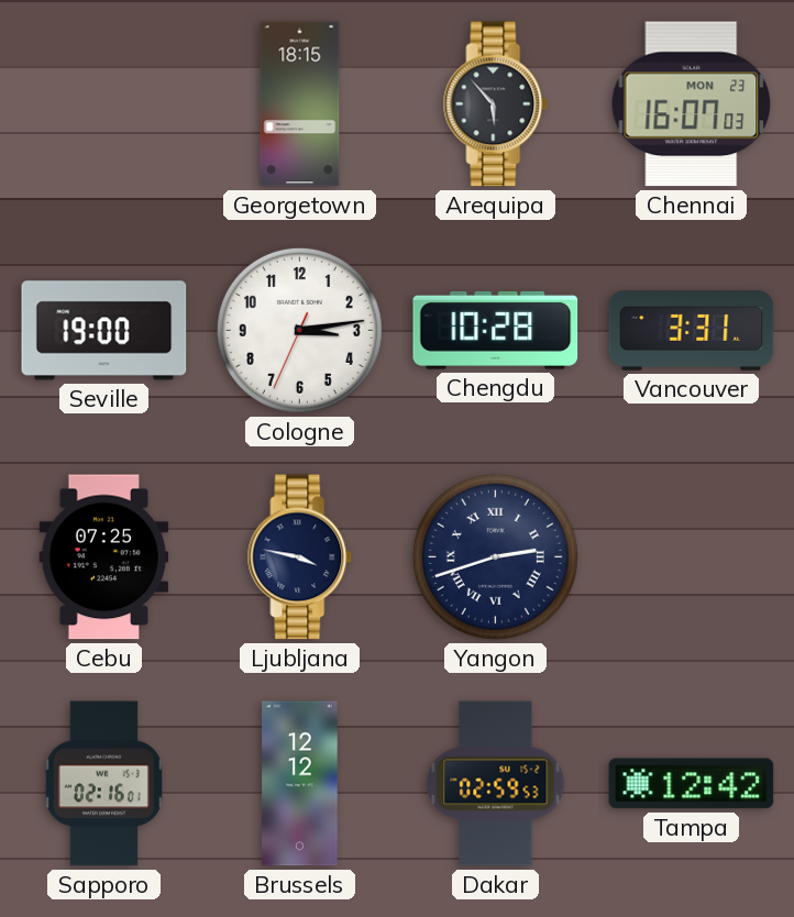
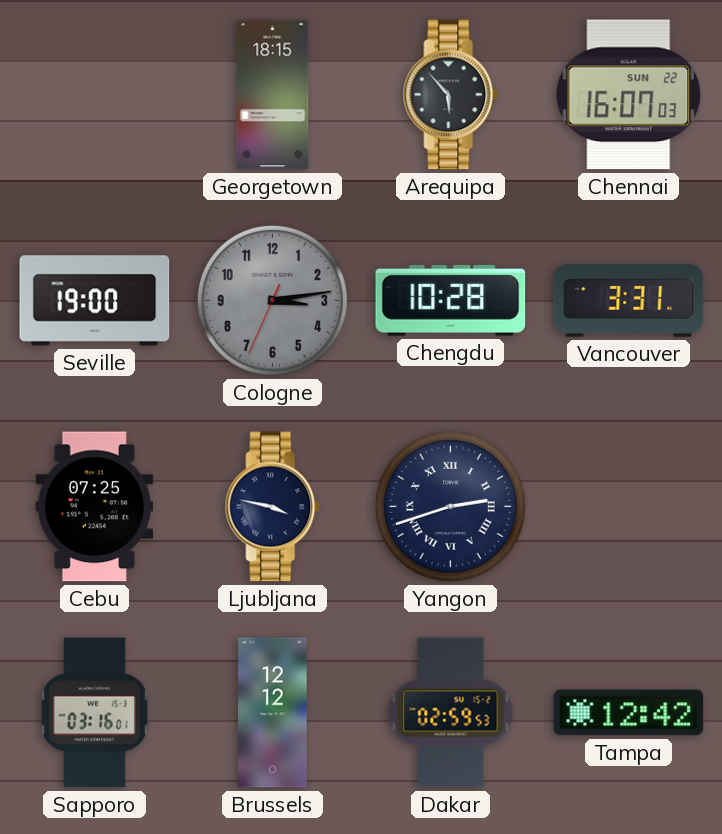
Chennai date: MON 23 -> SUN 22 (629, 95)
Cologne dial: white -> grey (272, 300)
Sapporo: 02:16 -> 03:16 (94, 713)
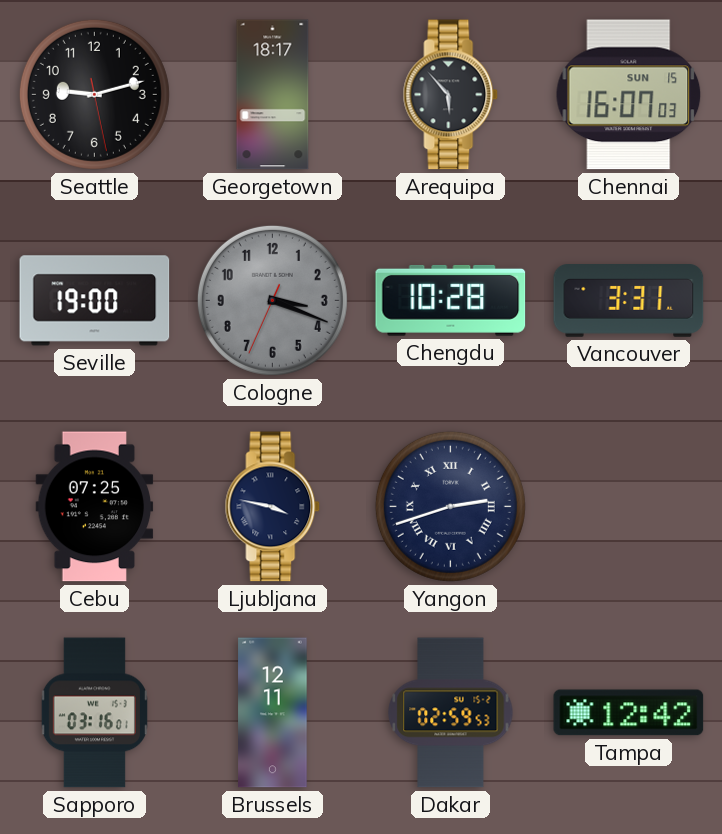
Seattle: none -> 9:12 (94, 94)
Georgetown: 18:15 -> 18:17 (273, 95)
Chennai date: SUN 22 -> SUN 15 (629, 95)
Cologne: 3:13 -> 3:18 (272, 300)
Brussels: 12:12 -> 12:11 (273, 713)
